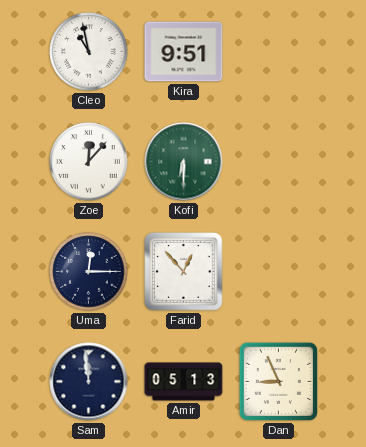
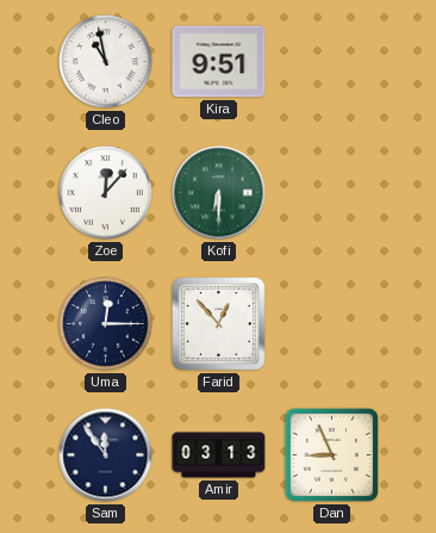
Sam: 11:59 -> 11:54 (106, 455)
Amir: 05:13 -> 03:13 (219, 455)
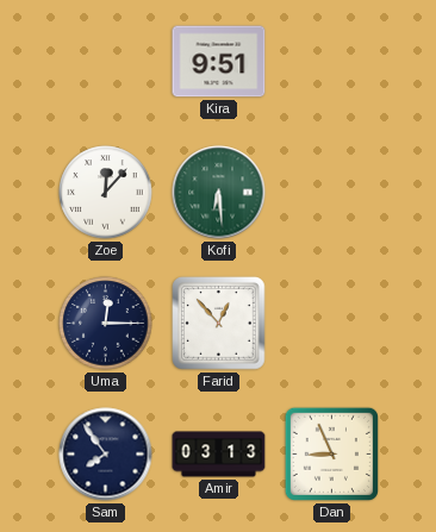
Cleo: 10:58 -> none (106, 62)
Kofi: 6:30 -> 6:29 (219, 193)
Sam: 11:54 -> 7:54 (106, 455)
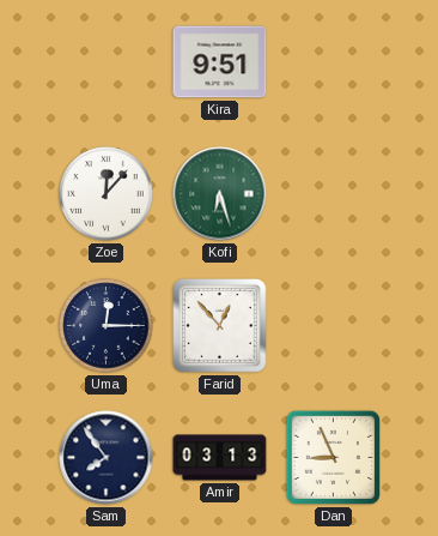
Kofi: 6:29 -> 6:27 (220, 194)
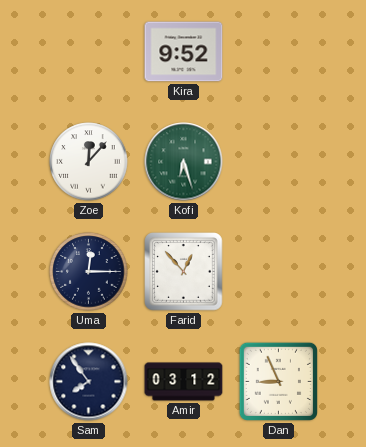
Kira: 9:51 -> 9:52 (184, 52)
Amir: 03:13 -> 03:12 (184, 382)
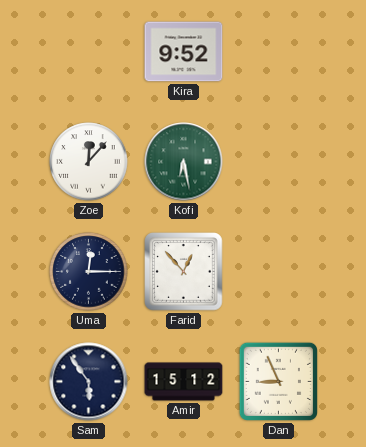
Kofi: 6:27 -> 6:28 (184, 162)
Sam: 7:54 -> 5:54 (89, 382)
Amir: 03:12 -> 15:12 (184, 382)
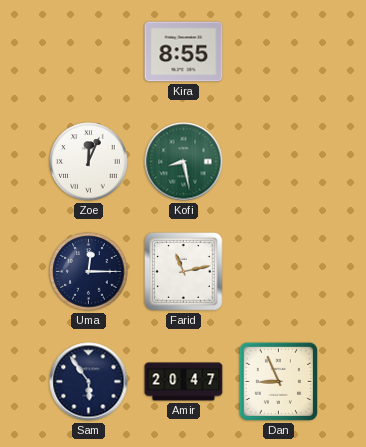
Kira: 9:52 -> 8:55 (184, 52)
Zoe: 12:07 -> 12:04 (89, 162)
Kofi: 6:28 -> 8:28 (184, 162)
Farid: 12:53 -> 11:13 (184, 272)
Amir: 15:12 -> 20:47 (184, 382)
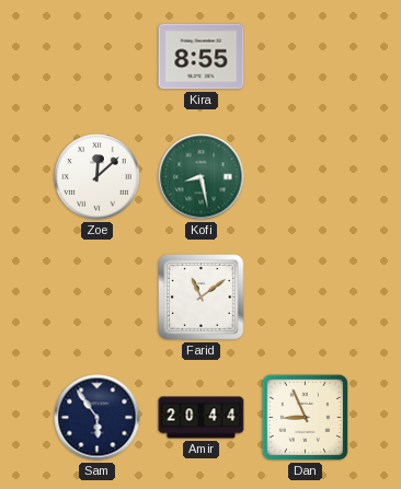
Zoe: 12:04 -> 12:08 (98, 177)
Uma: 12:15 -> none (89, 272)
Farid: 11:13 -> 11:09 (202, 298)
Amir: 20:47 -> 20:44 (202, 418)
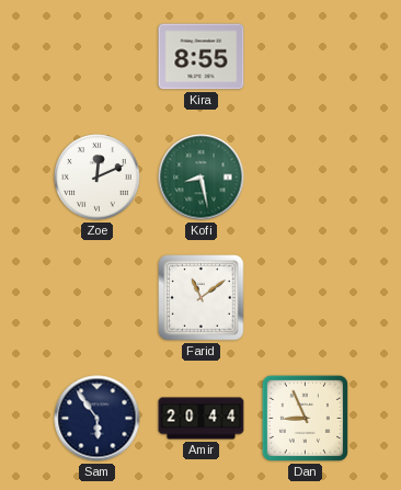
Zoe: 12:08 -> 12:11 (98, 178)
